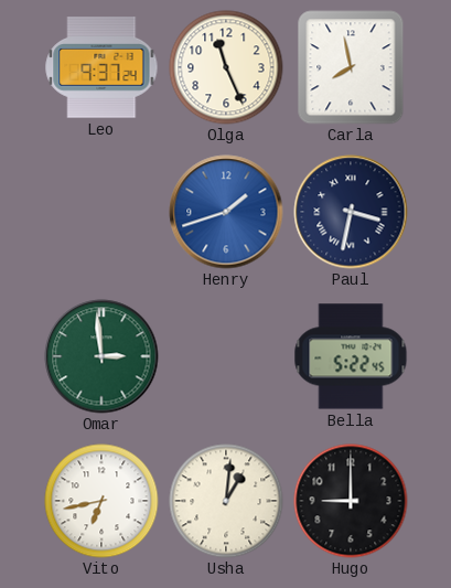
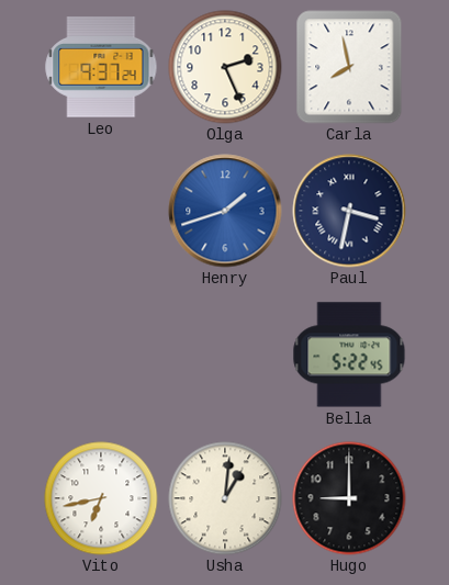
Olga: 11:26 -> 2:26 (225, 67)
Omar: 2:59 -> none (101, 356)
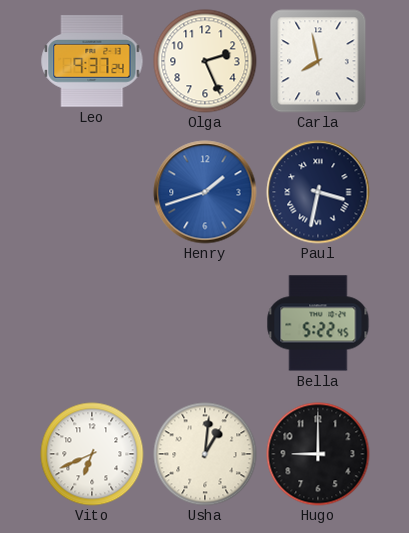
Vito: 6:43 -> 6:41 (92, 454)
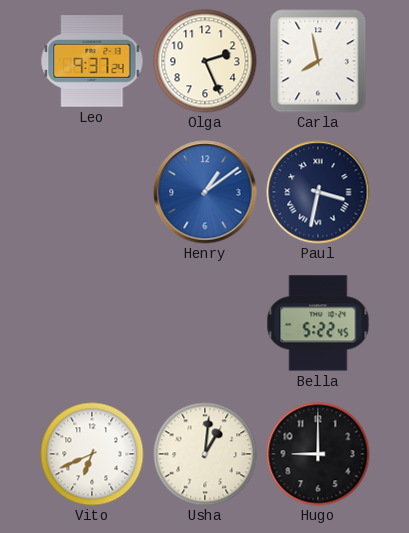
Henry: 1:42 -> 1:09 (205, 192)
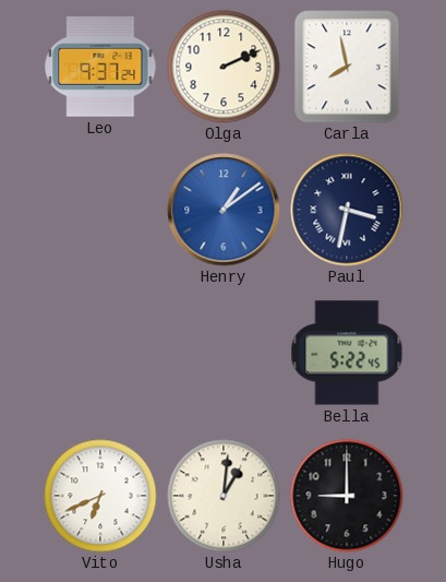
Olga: 2:26 -> 2:11 (224, 67)
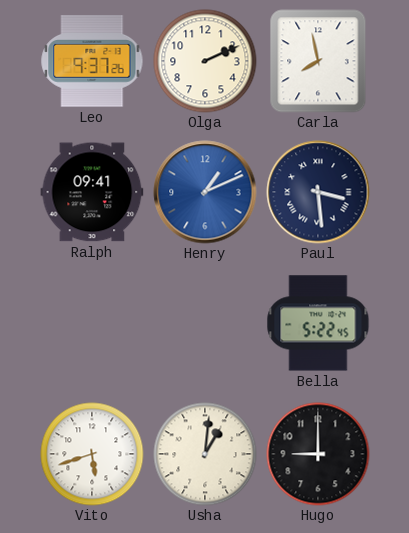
Leo: 9:37:24 -> 9:37:26 (92, 62)
Ralph: none -> 09:41 (92, 192)
Henry: 1:09 -> 1:11 (205, 192)
Paul: 3:32 -> 3:29 (318, 192)
Vito: 6:41 -> 5:42 (92, 454)
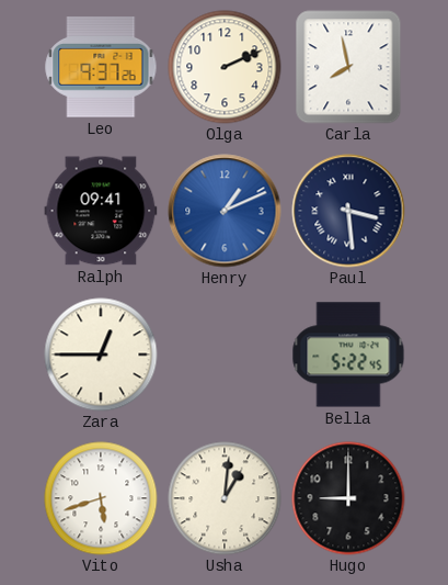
Zara: none -> 12:45 (101, 355)
